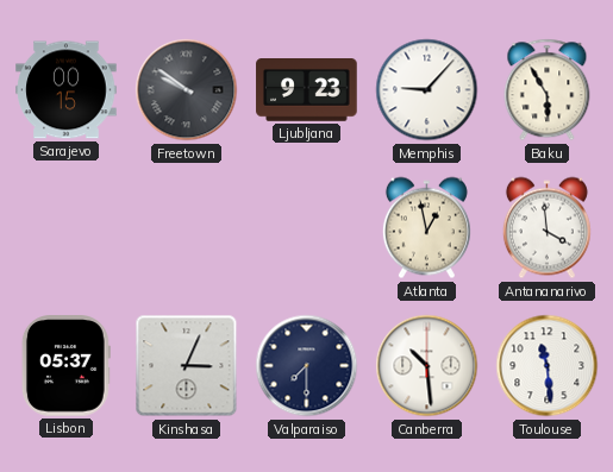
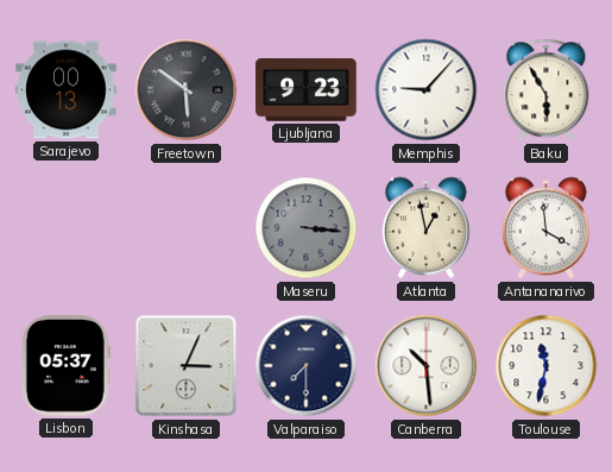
Sarajevo: 00:15 -> 00:13 (67, 90)
Freetown: 9:51 -> 5:51 (187, 90)
Maseru: none -> 3:16 (307, 228)
Toulouse: 11:29 -> 11:32 (547, 366)
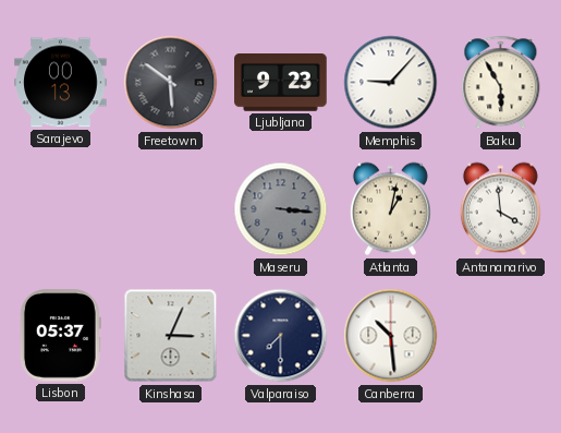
Atlanta: 12:58 -> 1:02 (390, 209)
Toulouse: 11:32 -> none (547, 366)
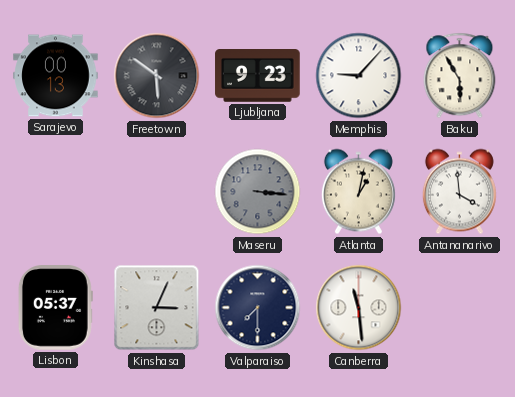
Canberra: 10:29 -> 11:29 (359, 308)
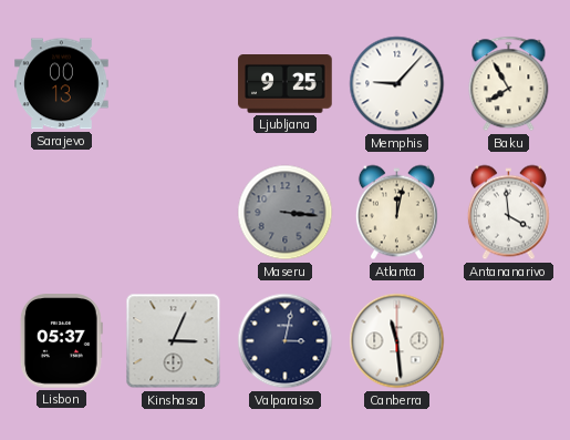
Freetown: 5:51 -> none (157, 76)
Ljubljana: 9:23 -> 9:25 (286, 84)
Baku: 5:55 -> 7:55 (509, 84)
Atlanta: 1:02 -> 12:02 (396, 213)
Valparaiso: 7:30 -> 3:02 (286, 341)
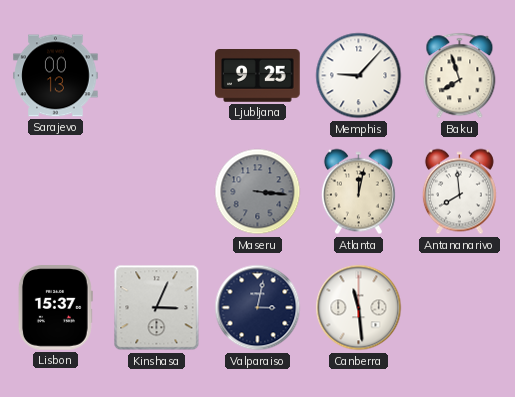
Baku: 7:55 -> 7:57 (460, 76)
Antananarivo: 3:59 -> 7:59 (459, 192)
Lisbon: 05:37 -> 15:37 (55, 308)
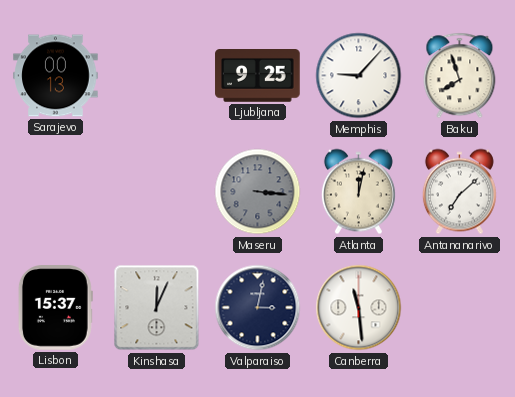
Antananarivo: 7:59 -> 7:08 (459, 192)
Kinshasa: 3:04 -> 12:04 (157, 308)
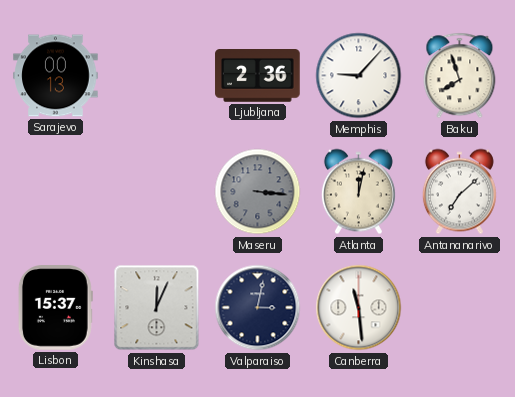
Ljubljana: 9:25 -> 2:36 (258, 76)
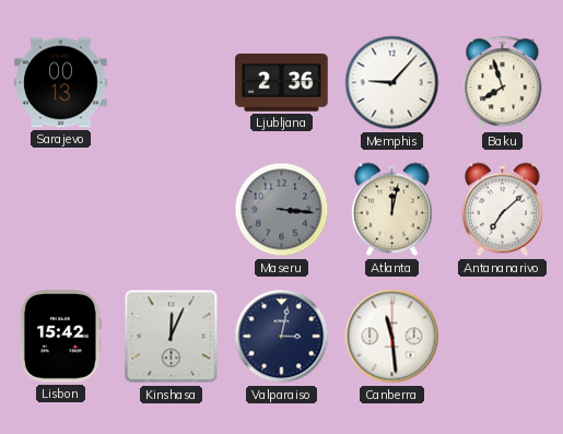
Lisbon: 15:37 -> 15:42 (60, 337)
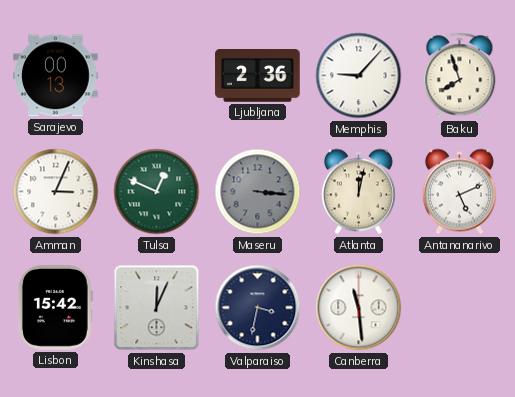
Amman: none -> 3:04 (56, 192)
Tulsa: none -> 12:49 (157, 192)
Antananarivo: 7:08 -> 5:11 (459, 192)
Valparaiso: 3:02 -> 3:32 (258, 308)
